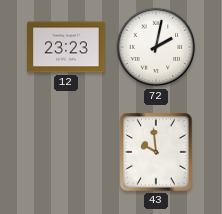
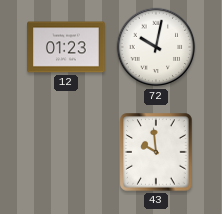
12: 23:23 -> 01:23 (66, 47)
72: 2:02 -> 10:02 (156, 47)
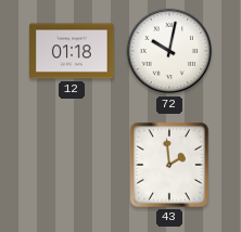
12: 01:23 -> 01:18 (72, 51)
43: 9:59 -> 1:59 (169, 165)
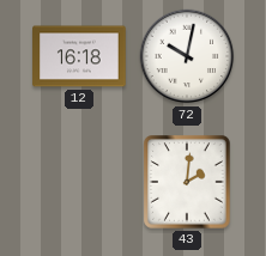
12: 01:18 -> 16:18 (79, 56)
43: 1:59 -> 2:01 (187, 182)
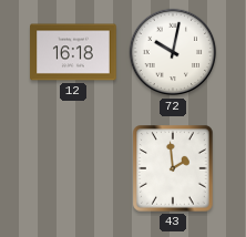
43: 2:01 -> 1:59 (173, 168)
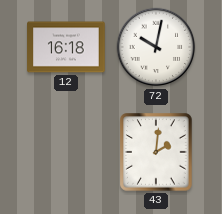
43: 1:59 -> 2:01 (156, 152)
